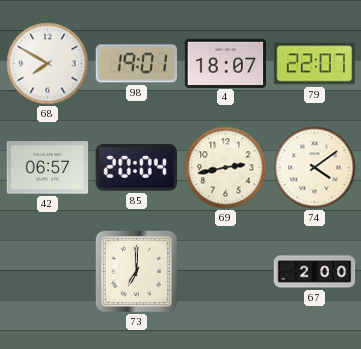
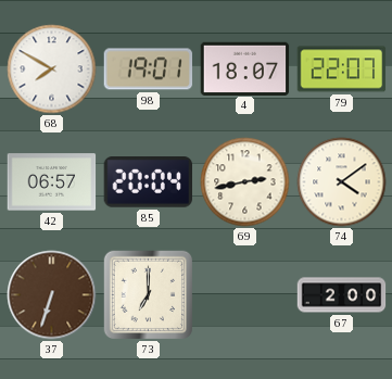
37: none -> 6:33 (52, 295)
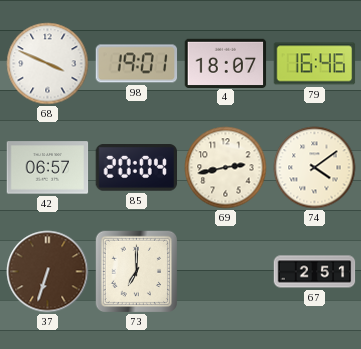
68: 7:50 -> 3:49 (48, 64)
79: 22:07 -> 16:46 (315, 64)
67: 2:00 -> 2:51 (315, 272)
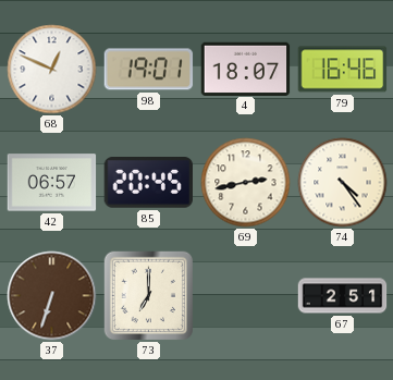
68: 3:49 -> 12:49 (52, 70)
85: 20:04 -> 20:45 (148, 183)
74: 4:09 -> 4:24 (343, 183)
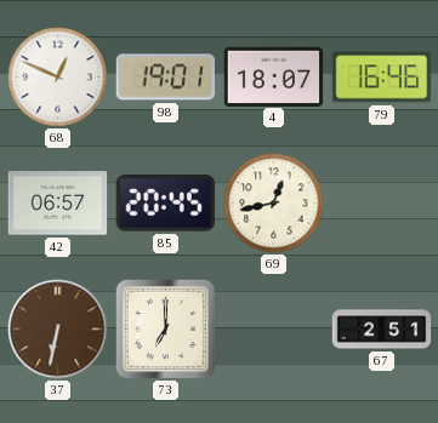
69: 2:43 -> 12:43 (274, 204)
74: 4:24 -> none (343, 183)
37: 6:33 -> 6:32 (58, 330)
